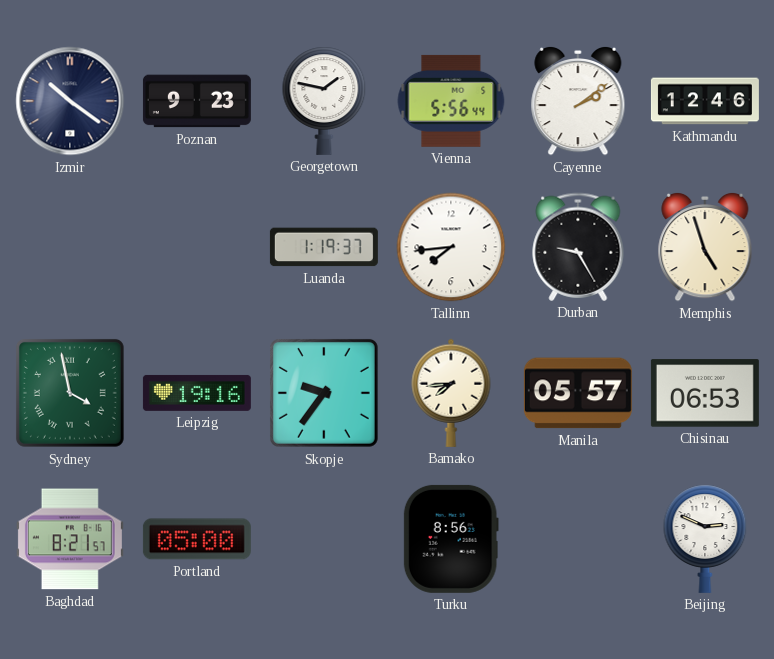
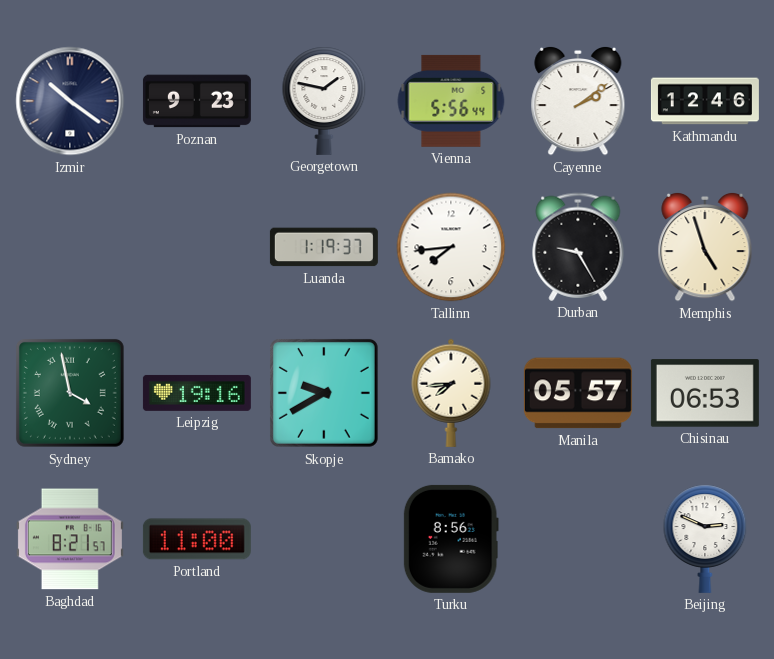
Skopje: 9:36 -> 9:40 (324, 393)
Portland: 05:00 -> 11:00 (197, 539)
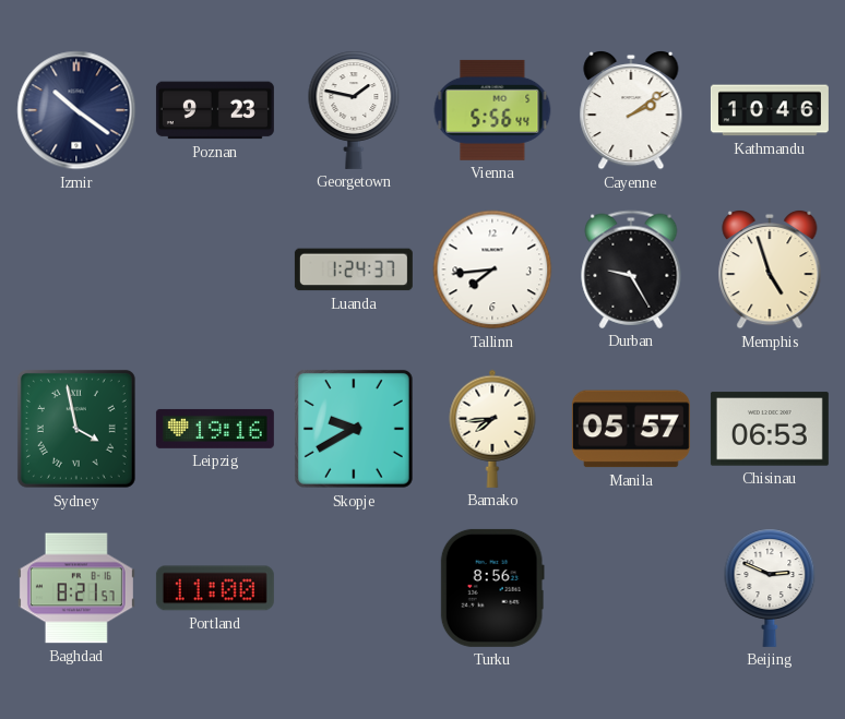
Kathmandu: 12:46 -> 10:46 (770, 110)
Luanda: 1:19 -> 1:24 (354, 269)
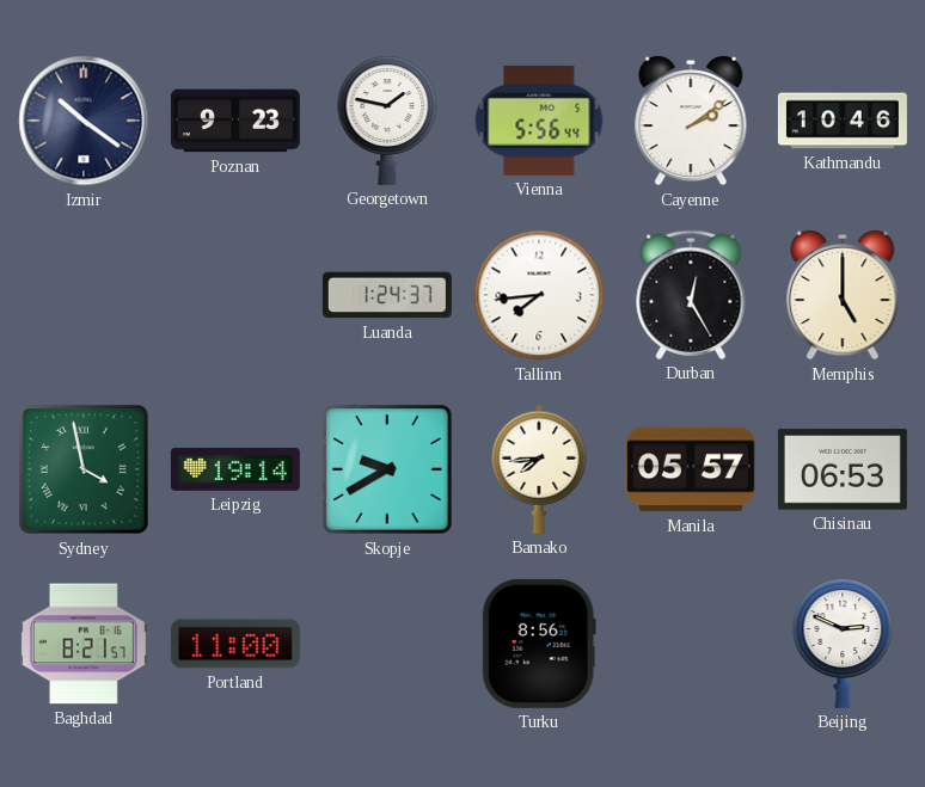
Durban: 9:25 -> 12:25 (691, 295)
Memphis: 4:57 -> 5:00 (843, 295)
Leipzig: 19:16 -> 19:14 (235, 469)
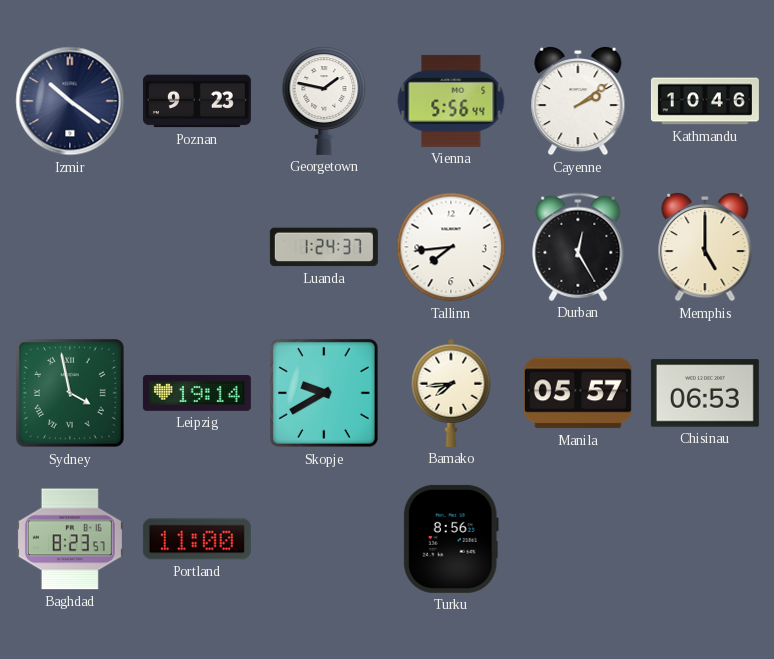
Baghdad: 8:21 -> 8:23 (70, 539)
Beijing: 2:49 -> none (843, 644)
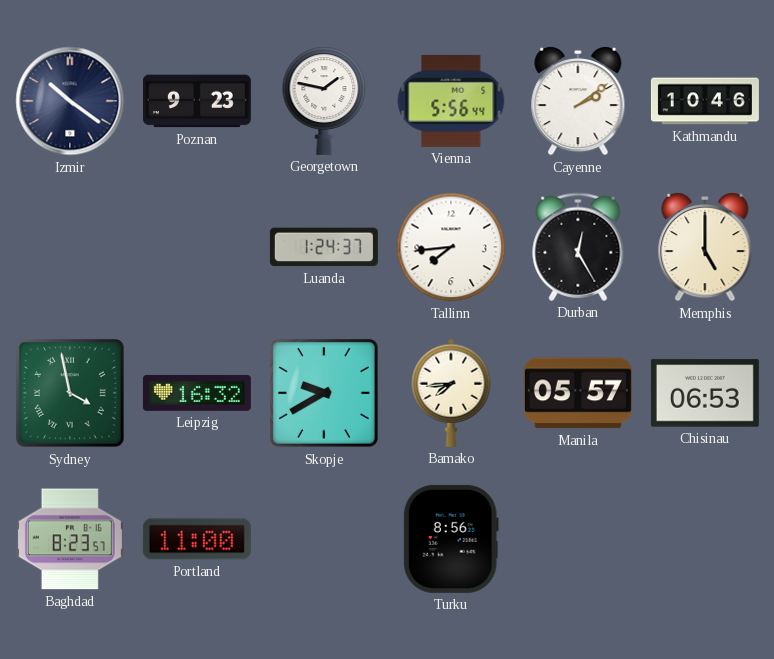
Leipzig: 19:14 -> 16:32 (197, 393)
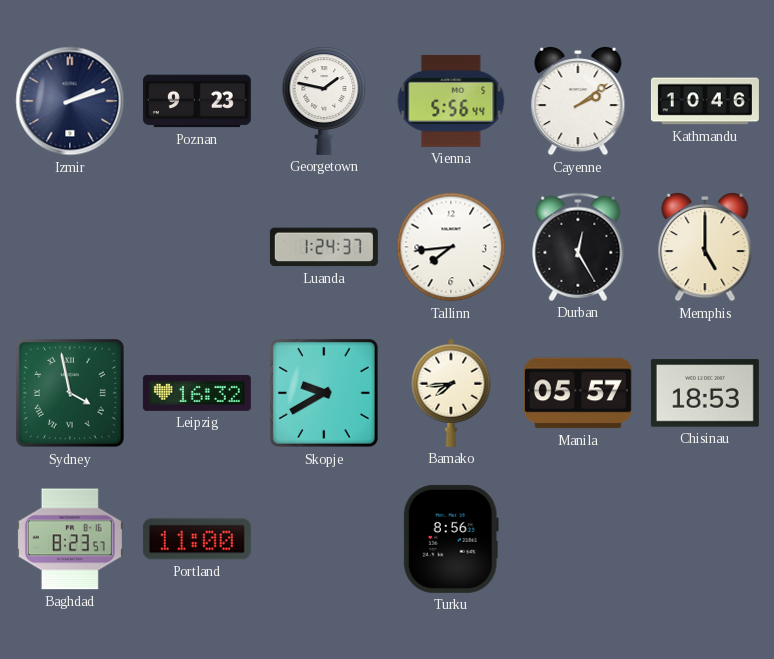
Izmir: 10:21 -> 2:12 (70, 101)
Chisinau: 06:53 -> 18:53 (705, 393)
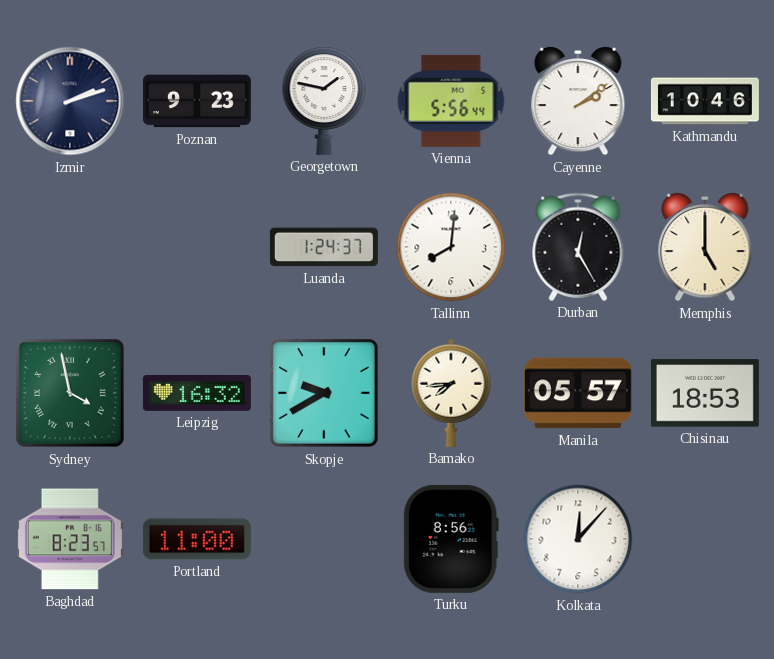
Tallinn: 7:44 -> 8:01 (451, 247)
Kolkata: none -> 12:07 (578, 539)
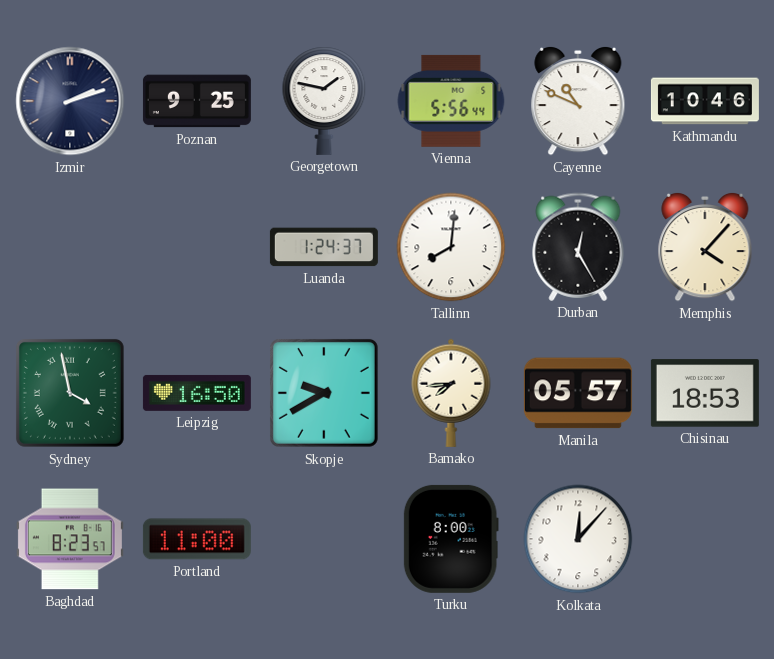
Poznan: 9:23 -> 9:25 (197, 101)
Cayenne: 2:09 -> 10:49 (578, 101)
Memphis: 5:00 -> 4:07 (705, 247)
Leipzig: 16:32 -> 16:50 (197, 393)
Turku: 8:56 -> 8:00 (451, 539)
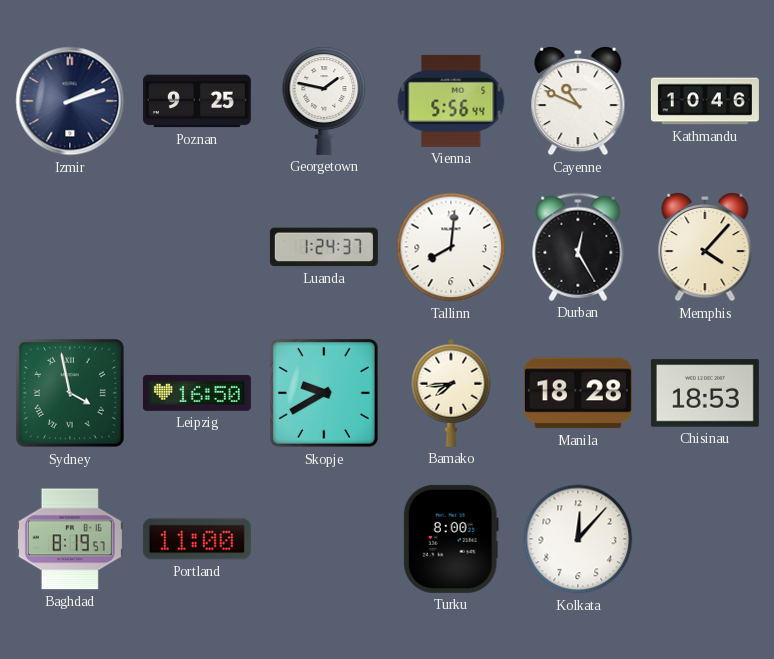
Manila: 05:57 -> 18:28 (578, 393)
Baghdad: 8:23 -> 8:19 (70, 539)
